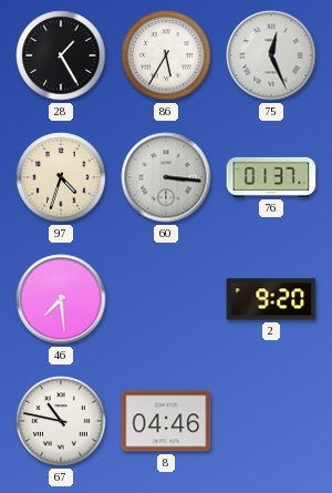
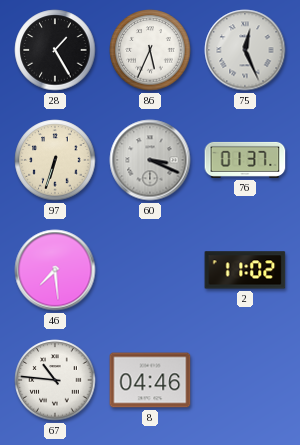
86: 5:35 -> 5:34 (150, 50)
97: 4:33 -> 6:33 (55, 160)
60: 3:16 -> 3:19 (150, 160)
2: 9:20 -> 11:02 (245, 270)
67: 10:47 -> 10:46 (55, 380)
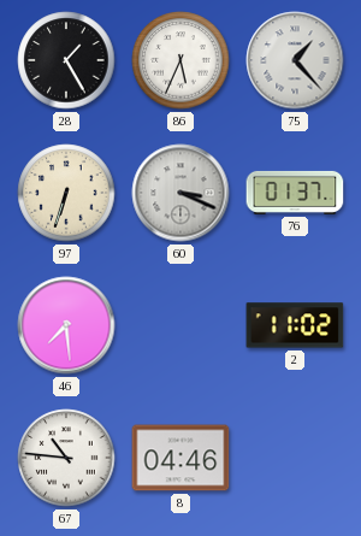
75: 12:26 -> 1:23 (295, 60)
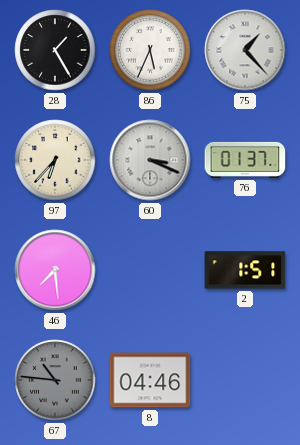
97: 6:33 -> 6:37 (55, 160)
2: 11:02 -> 1:51 (245, 270)
67 dial: white -> grey (55, 380)
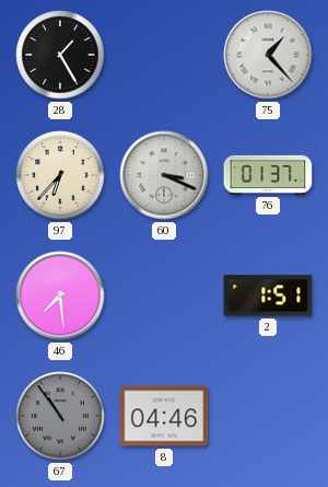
86: 5:34 -> none (150, 50)
67: 10:46 -> 10:54 (60, 416)
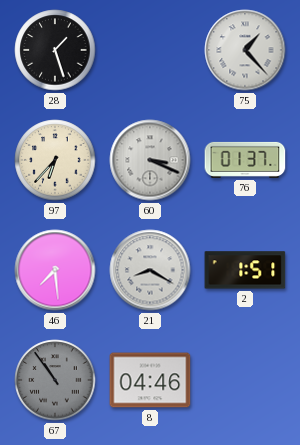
28: 1:25 -> 1:27 (55, 50)
21: none -> 8:20 (150, 270)
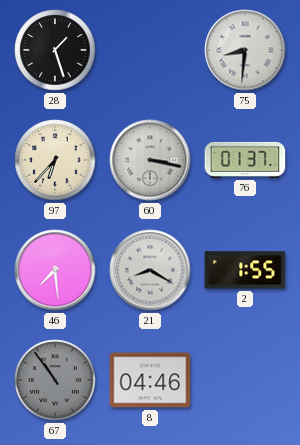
75: 1:23 -> 8:31 (245, 50)
60: 3:19 -> 3:17 (150, 160)
2: 1:51 -> 1:55 (245, 270)
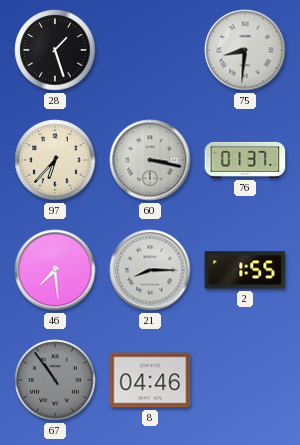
21: 8:20 -> 8:15 (150, 270)
